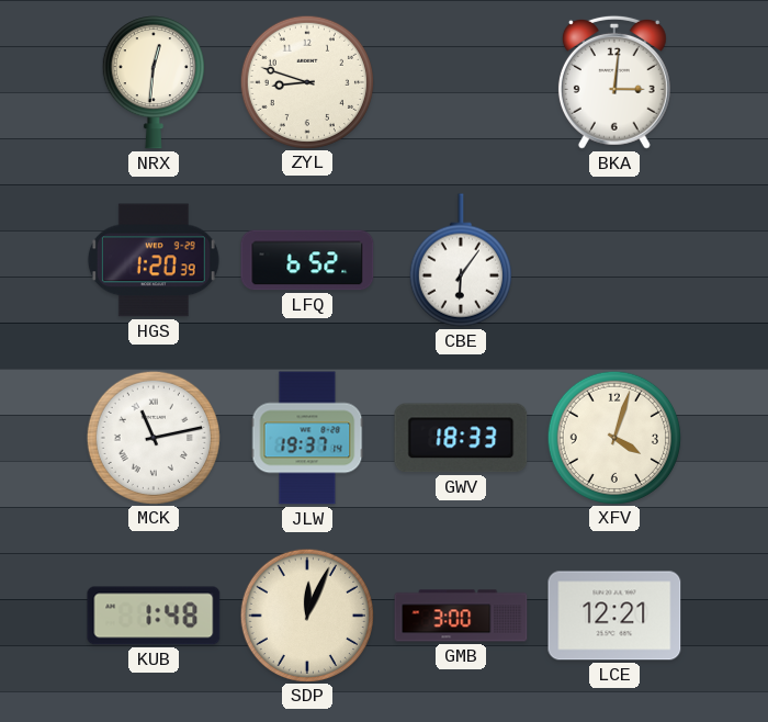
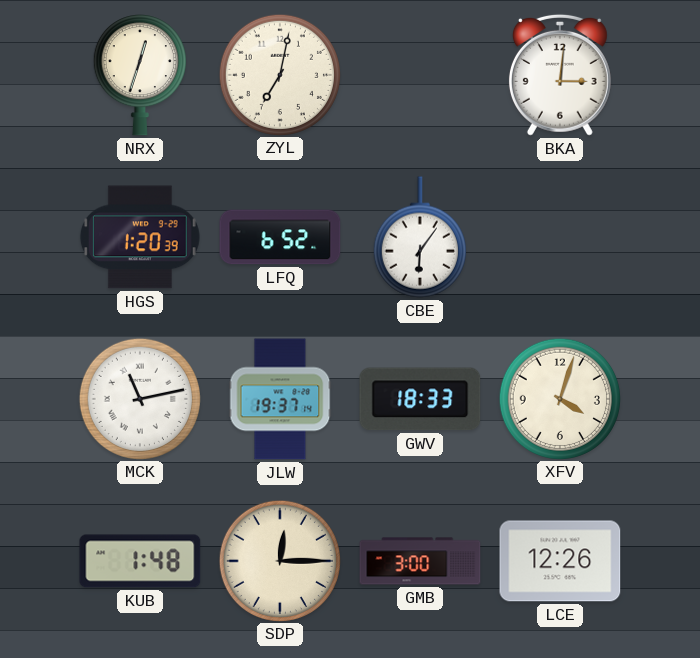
NRX: 12:31 -> 12:33 (140, 76)
ZYL: 8:48 -> 7:02 (279, 74)
SDP: 12:04 -> 12:15 (279, 560)
LCE: 12:21 -> 12:26 (560, 561)
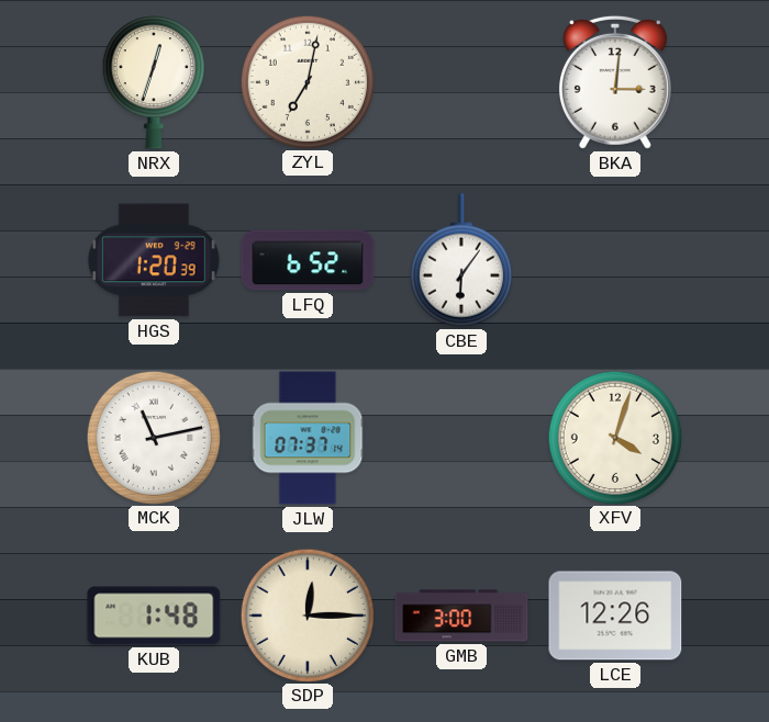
JLW: 19:37 -> 07:37 (308, 438)
GWV: 18:33 -> none (420, 399)
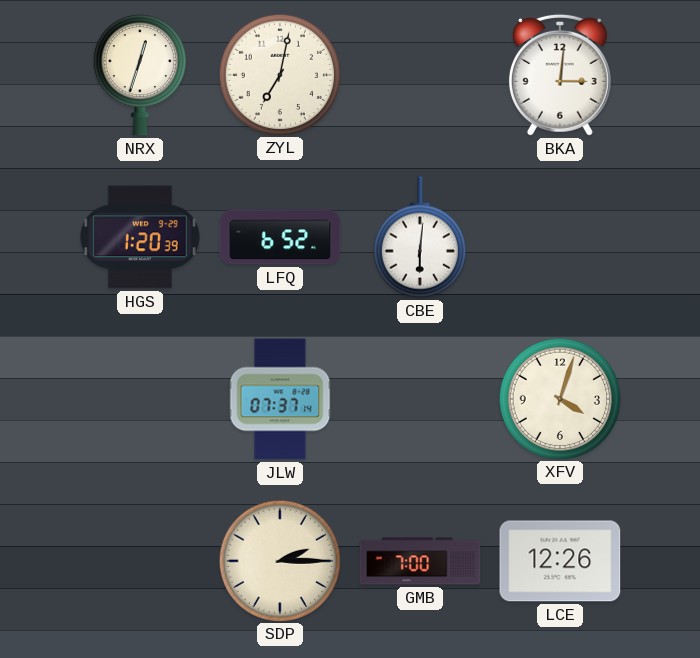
CBE: 6:06 -> 6:01 (420, 237)
MCK: 11:13 -> none (153, 437)
KUB: 1:48 -> none (154, 616)
SDP: 12:15 -> 2:15 (279, 560)
GMB: 3:00 -> 7:00 (420, 561)
